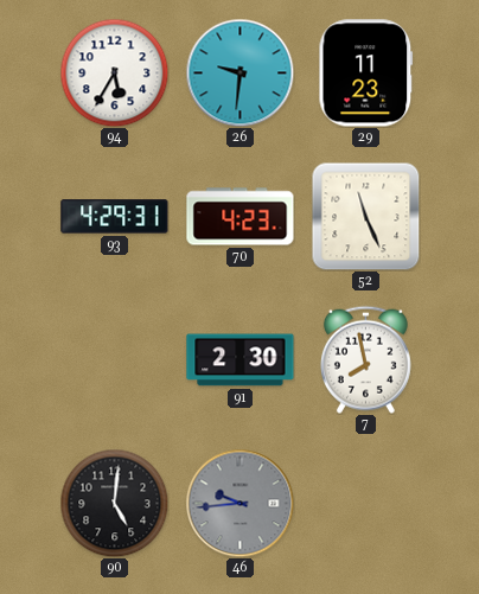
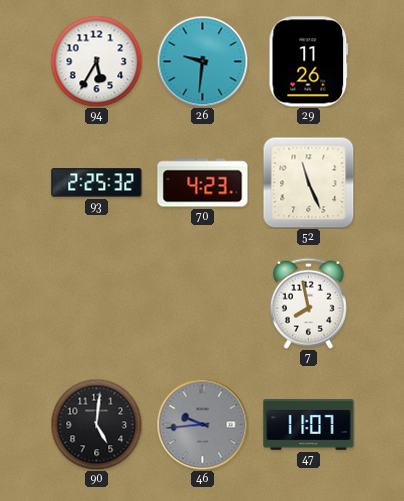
29: 11:23 -> 11:26 (309, 62)
93: 4:29 -> 2:25 (97, 183)
91: 2:30 -> none (241, 360)
47: none -> 11:07 (309, 425)
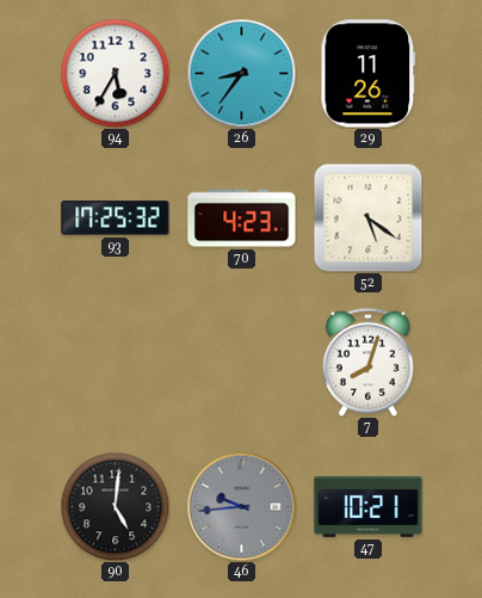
26: 9:31 -> 8:36 (241, 73)
93: 2:25 -> 17:25 (116, 218)
52: 11:26 -> 5:21 (367, 217)
7: 7:58 -> 8:03 (367, 362)
47: 11:07 -> 10:21 (369, 507)
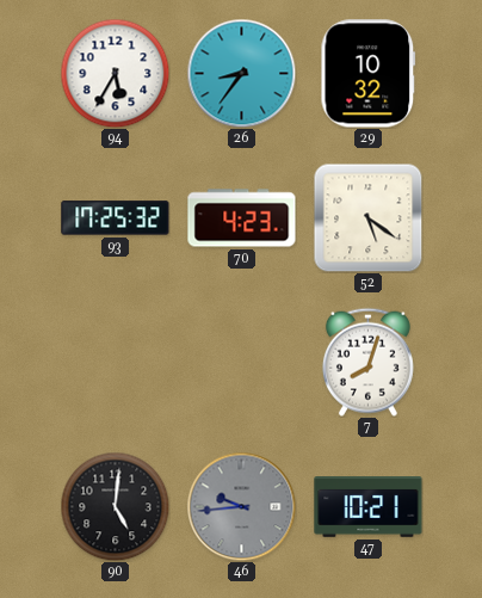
29: 11:26 -> 10:32 (369, 74)
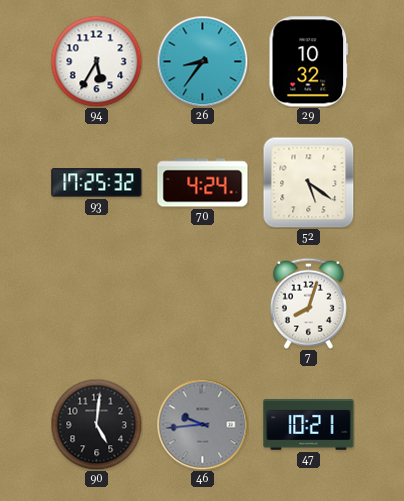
70: 4:23 -> 4:24 (203, 183)
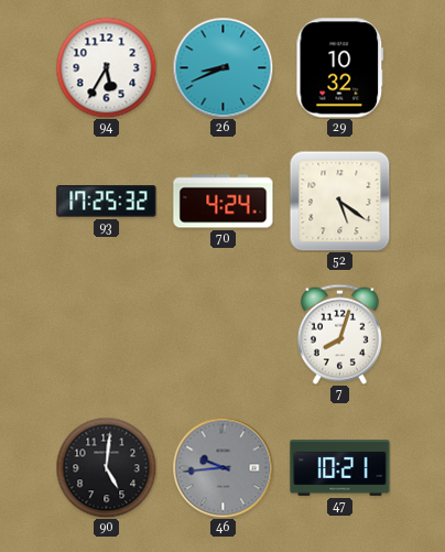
26: 8:36 -> 8:41 (223, 67)
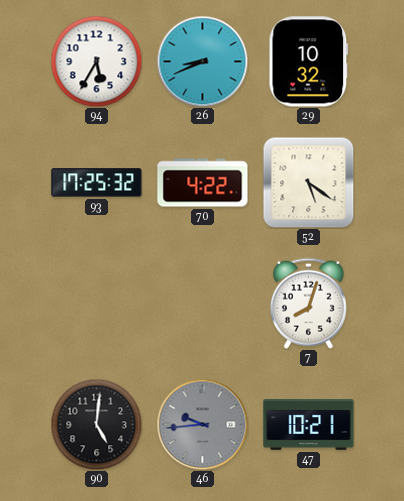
70: 4:24 -> 4:22 (203, 183)
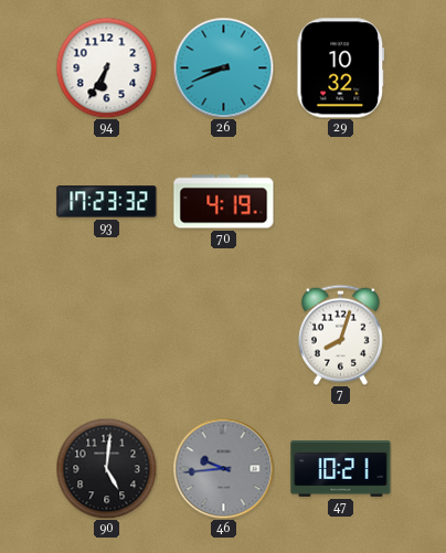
94: 5:35 -> 6:35 (106, 67)
93: 17:25 -> 17:23 (107, 202)
70: 4:22 -> 4:19 (224, 202)
52: 5:21 -> none (308, 182)
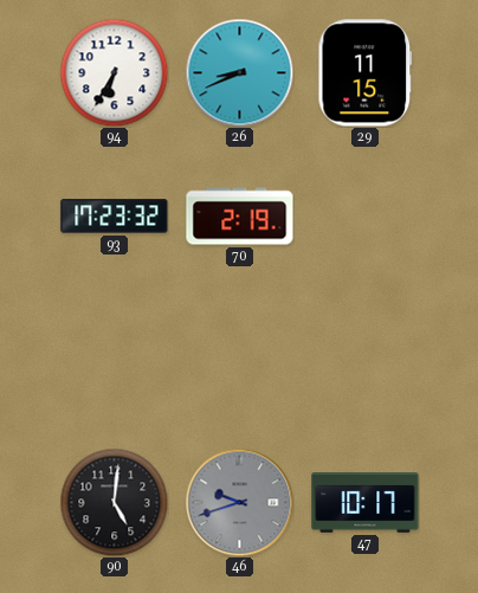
29: 10:32 -> 11:15 (366, 73)
70: 4:19 -> 2:19 (240, 217)
7: 8:03 -> none (340, 334)
46: 9:44 -> 9:42 (239, 502)
47: 10:21 -> 10:17 (366, 503)
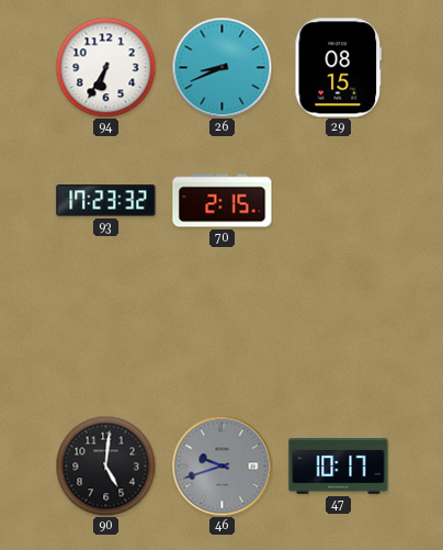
29: 11:15 -> 08:15 (339, 68)
70: 2:19 -> 2:15 (223, 201)
